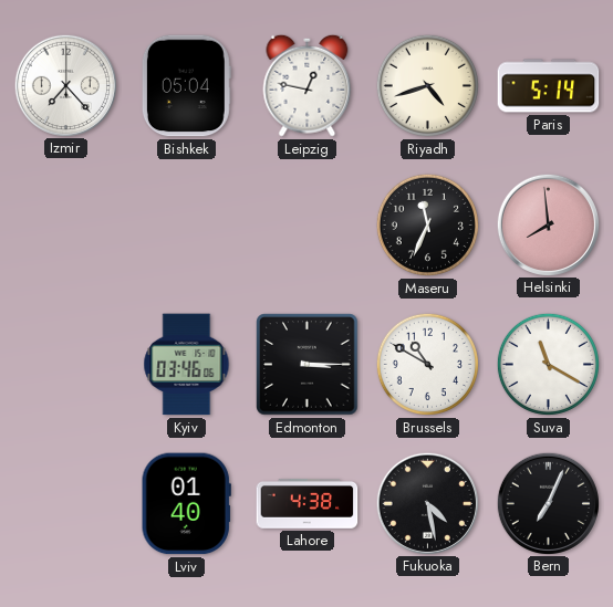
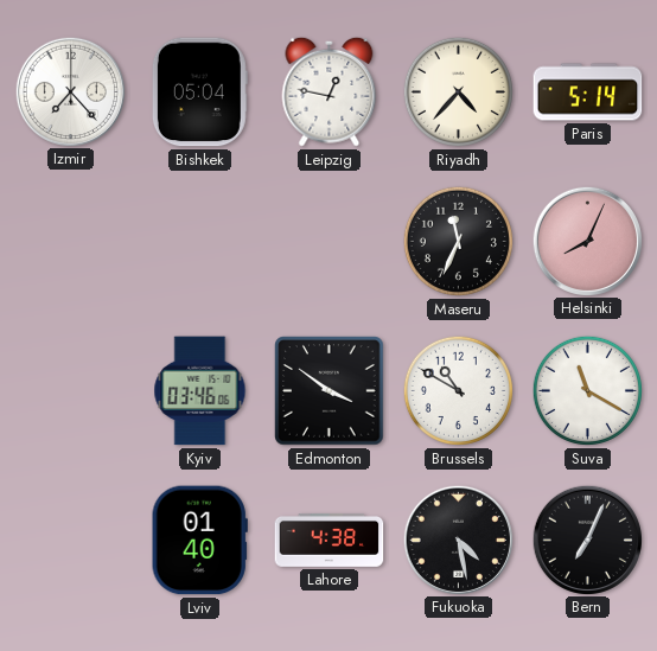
Riyadh: 4:42 -> 4:37 (458, 91)
Helsinki: 7:59 -> 8:04 (587, 241)
Edmonton: 3:15 -> 3:51 (330, 391)
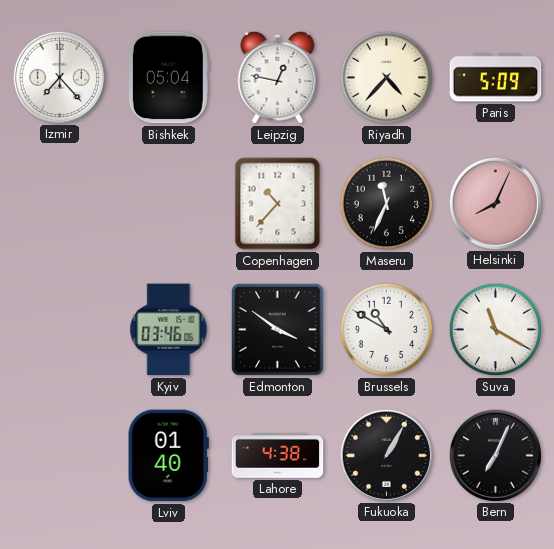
Paris: 5:14 -> 5:09 (496, 78)
Copenhagen: none -> 10:37 (278, 204)
Fukuoka: 4:28 -> 1:05 (386, 455)
